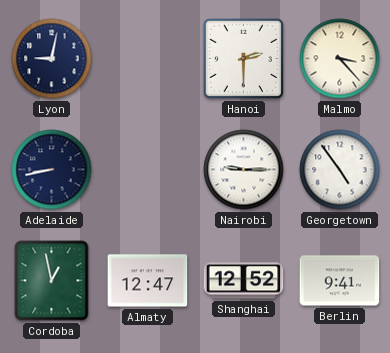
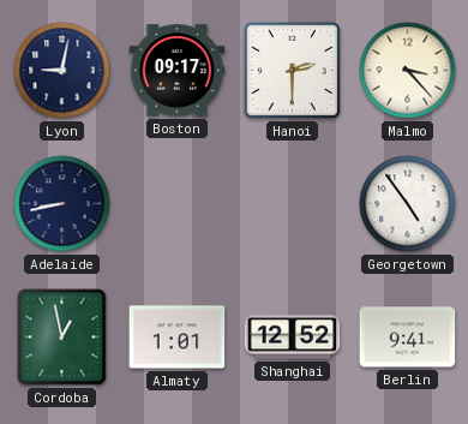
Boston: none -> 09:17 (178, 71)
Nairobi: 9:15 -> none (244, 170)
Almaty: 12:47 -> 1:01 (178, 338)
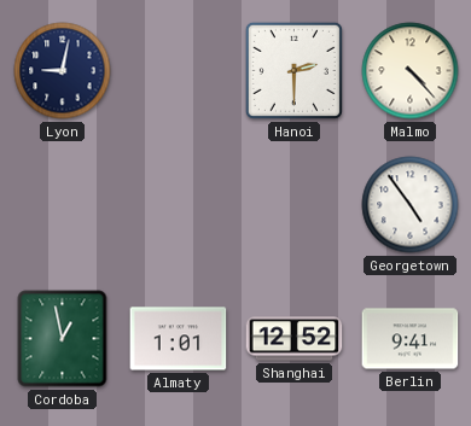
Boston: 09:17 -> none (178, 71)
Malmo: 3:23 -> 4:23 (411, 71)
Adelaide: 8:43 -> none (62, 204)
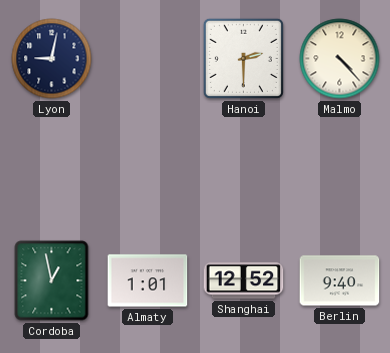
Georgetown: 4:54 -> none (411, 205)
Berlin: 9:41 -> 9:40 (340, 281)
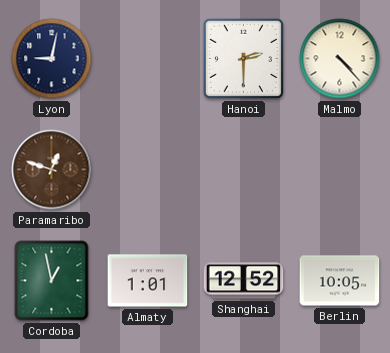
Paramaribo: none -> 12:48 (52, 170)
Berlin: 9:40 -> 10:05 (340, 281)
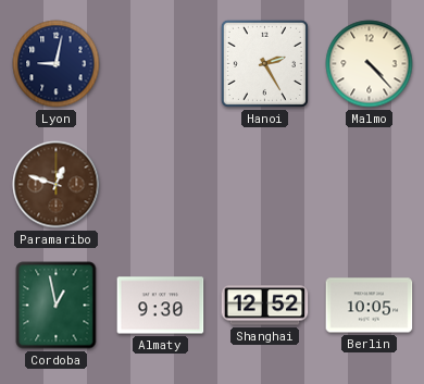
Hanoi: 2:30 -> 2:25 (264, 63)
Almaty: 1:01 -> 9:30 (161, 306)
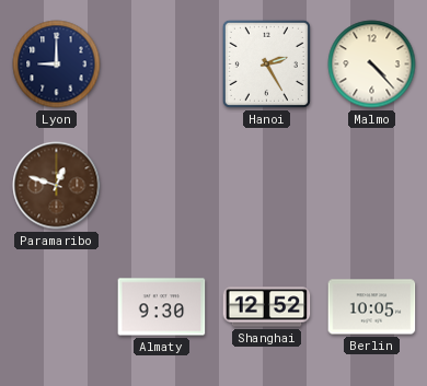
Lyon: 9:02 -> 9:00 (57, 65)
Cordoba: 12:58 -> none (57, 306)
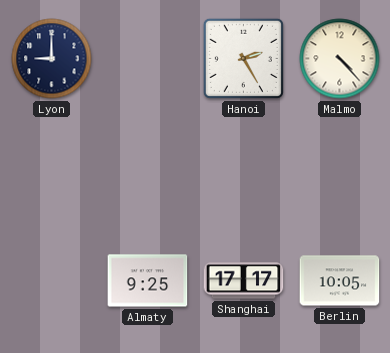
Paramaribo: 12:48 -> none (57, 186)
Almaty: 9:30 -> 9:25 (148, 281)
Shanghai: 12:52 -> 17:17 (244, 281)
